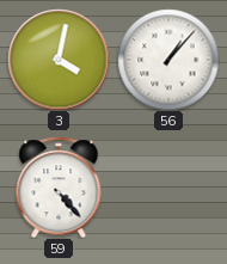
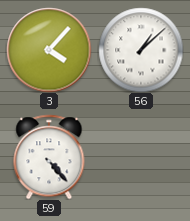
3: 4:02 -> 4:07 (49, 50)
56: 1:07 -> 1:08 (141, 50)
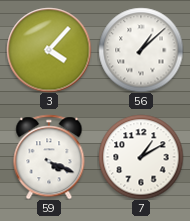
59: 4:23 -> 4:19 (49, 157)
7: none -> 1:10 (141, 157)
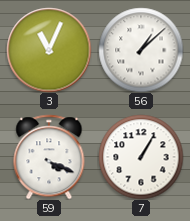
3: 4:07 -> 11:04 (49, 50)
7: 1:10 -> 1:05 (141, 157)
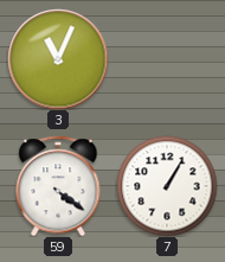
56: 1:08 -> none (141, 50)
59: 4:19 -> 4:21 (58, 186)
